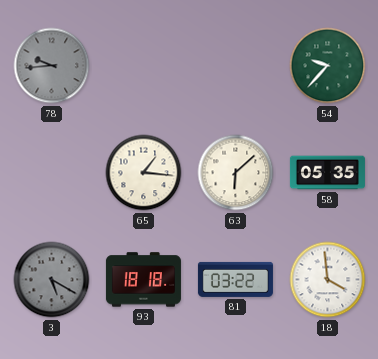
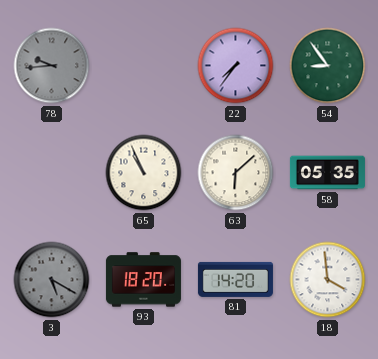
22: none -> 7:36 (236, 66)
54: 9:37 -> 8:54 (328, 66)
65: 1:16 -> 10:56 (144, 173)
93: 18:18 -> 18:20 (143, 280)
81: 03:22 -> 14:20 (235, 279)
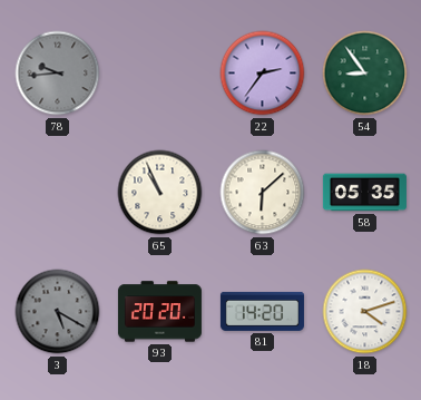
22: 7:36 -> 2:36 (263, 74)
93: 18:20 -> 20:20 (159, 312)
18: 3:59 -> 4:12 (365, 312)
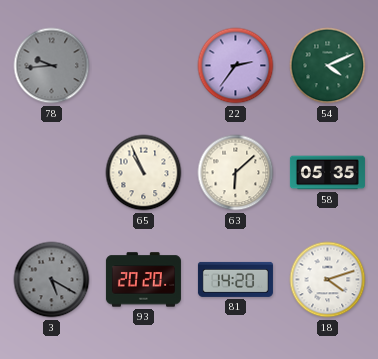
54: 8:54 -> 4:11 (328, 66)
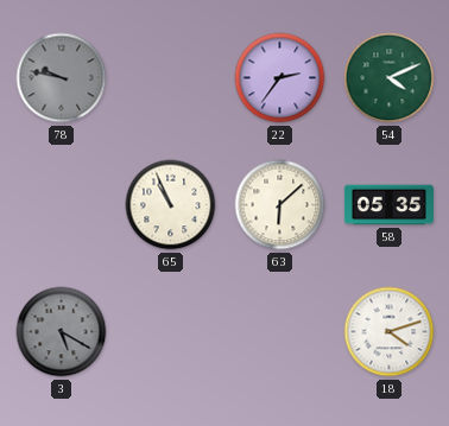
78: 9:44 -> 9:47 (62, 78)
93: 20:20 -> none (143, 280)
81: 14:20 -> none (235, 279)
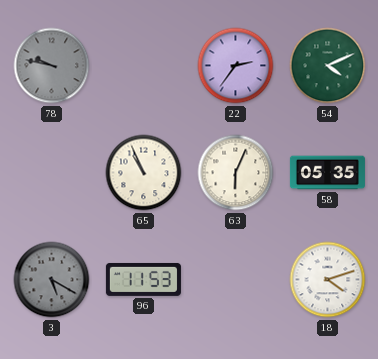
63: 6:08 -> 6:04 (236, 173)
96: none -> 11:53 (143, 279)
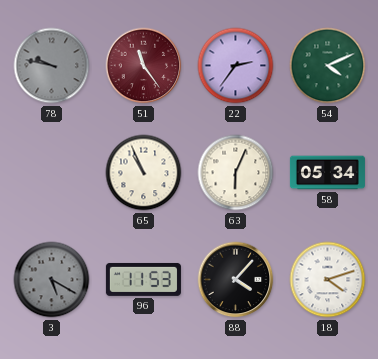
51: none -> 11:24 (144, 66)
58: 05:35 -> 05:34 (327, 173)
88: none -> 4:07 (236, 280)
